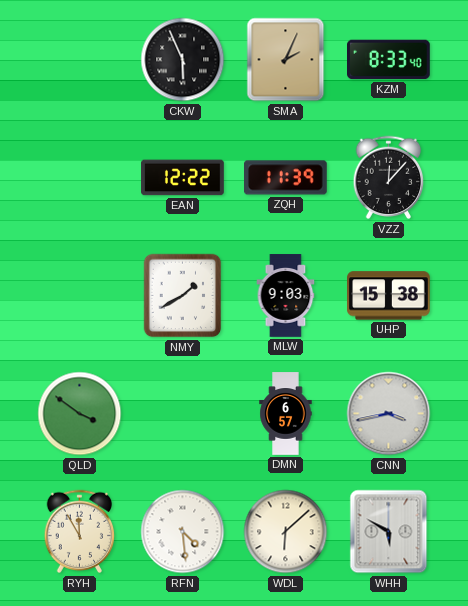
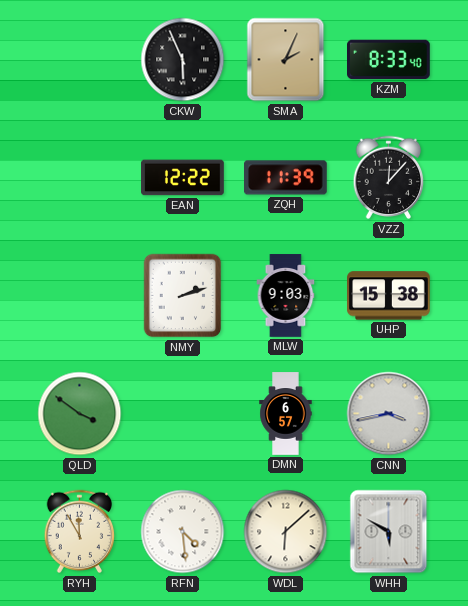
NMY: 1:40 -> 2:12 (183, 296)
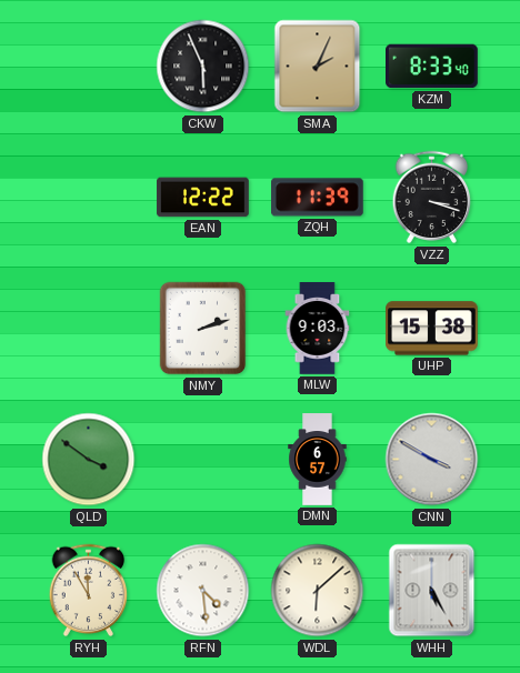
VZZ: 12:07 -> 3:18 (432, 198)
CNN: 3:43 -> 3:50 (432, 460)
WHH: 5:50 -> 5:25 (432, 591)
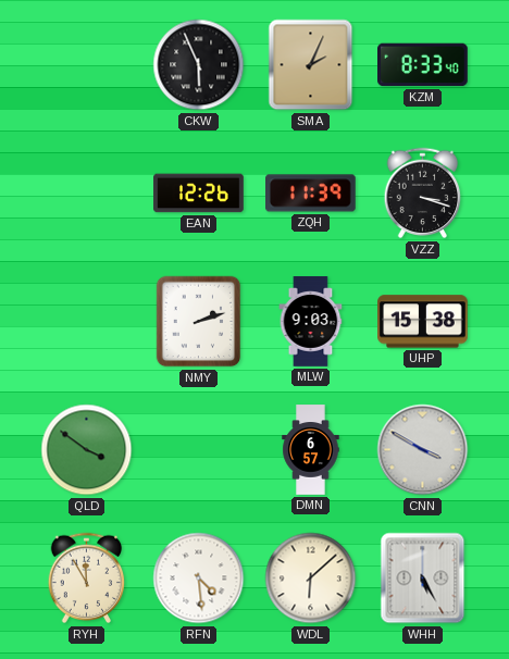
EAN: 12:22 -> 12:26 (199, 194)
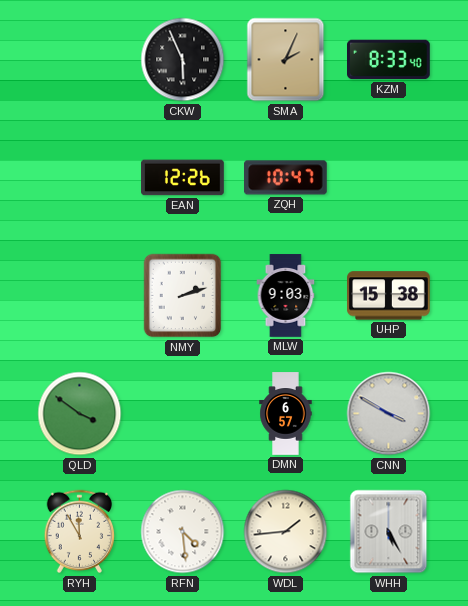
ZQH: 11:39 -> 10:47 (286, 178)
VZZ: 3:18 -> none (423, 194)
WDL: 6:08 -> 1:44 (286, 532)
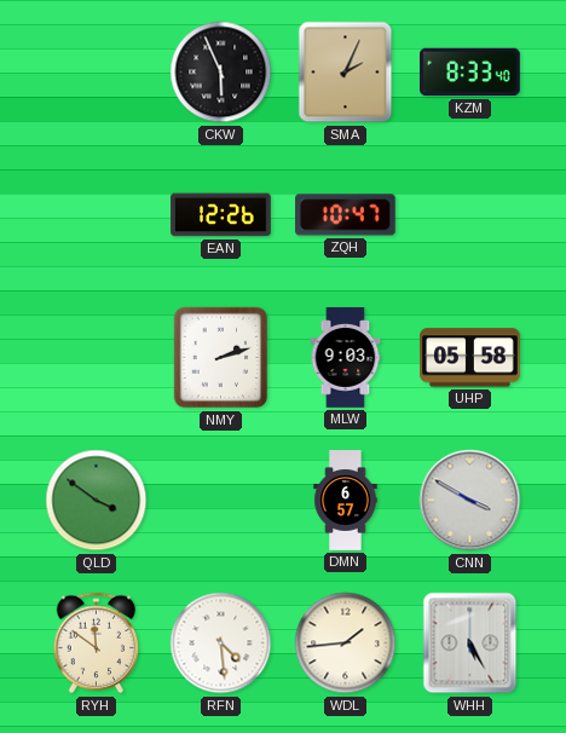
UHP: 15:38 -> 05:58 (470, 358)
RYH: 11:55 -> 11:51 (97, 643)
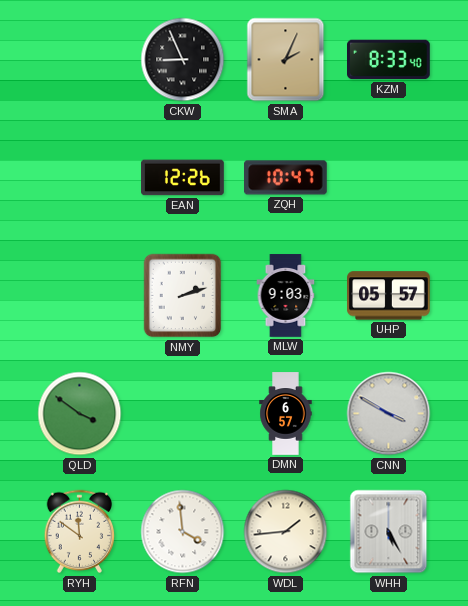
CKW: 5:56 -> 8:56 (183, 60)
UHP: 05:58 -> 05:57 (389, 296)
RFN: 4:29 -> 3:59 (183, 532)
